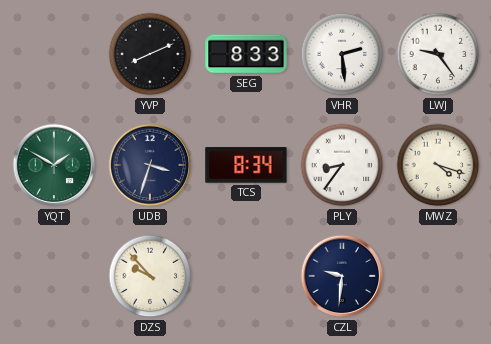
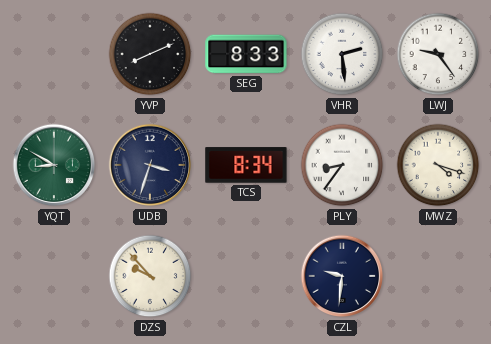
YQT: 1:50 -> 8:50 (54, 165)
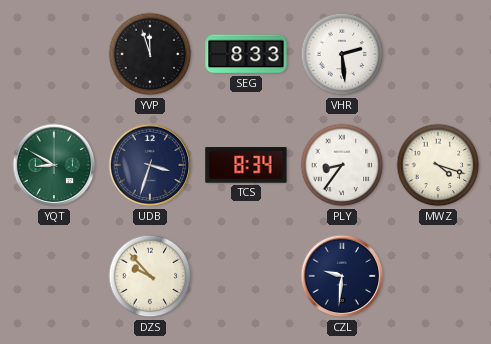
YVP: 8:11 -> 11:57 (150, 54)
LWJ: 9:24 -> none (438, 54)
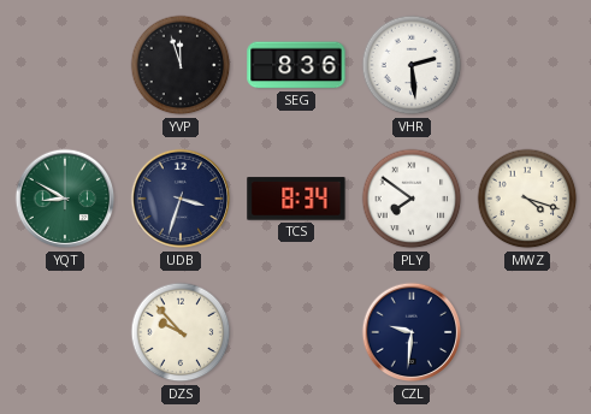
SEG: 8:33 -> 8:36 (296, 65)
PLY: 8:36 -> 7:51 (412, 199)
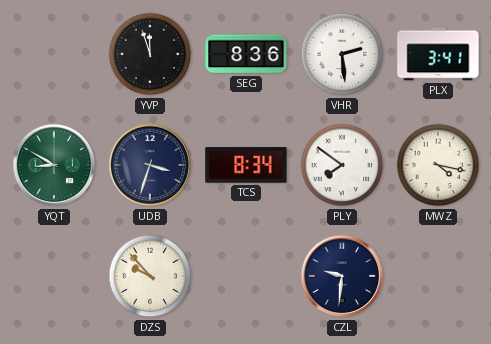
PLX: none -> 3:41 (438, 54)
MWZ: 4:18 -> 4:17 (438, 165)
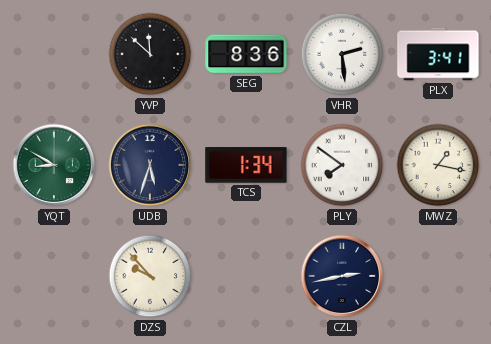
YVP: 11:57 -> 11:52 (150, 54)
UDB: 3:33 -> 5:33 (150, 165)
TCS: 8:34 -> 1:34 (246, 165)
MWZ: 4:17 -> 1:17 (438, 165)
CZL: 9:31 -> 2:43 (342, 276)
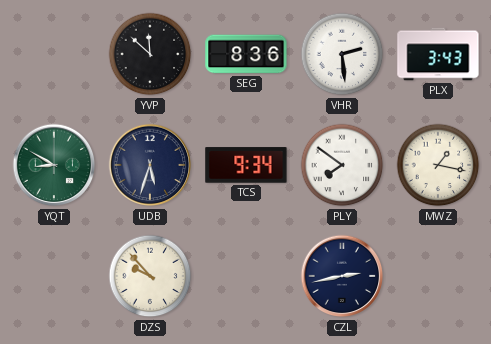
PLX: 3:41 -> 3:43 (438, 54)
TCS: 1:34 -> 9:34 (246, 165)
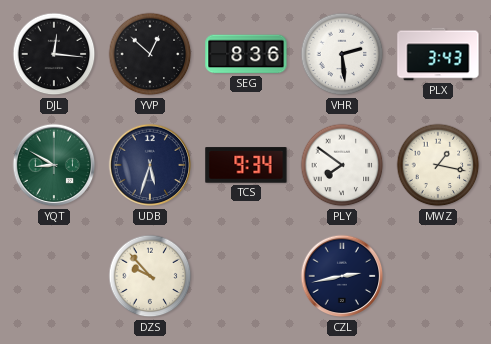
DJL: none -> 12:16 (54, 54)
YVP: 11:52 -> 12:52 (150, 54)
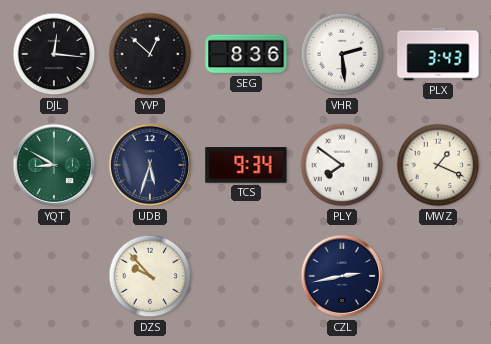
MWZ: 1:17 -> 1:19 (438, 165)
